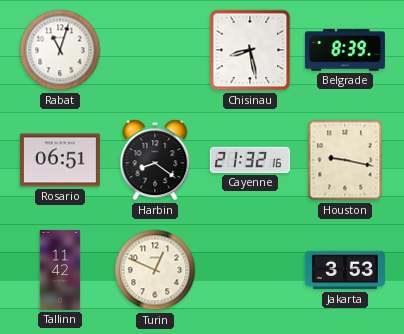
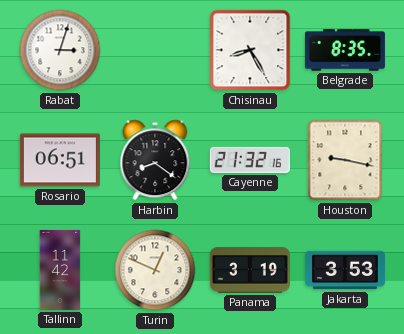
Rabat: 11:03 -> 3:03 (60, 50)
Chisinau: 8:28 -> 8:25 (250, 50)
Belgrade: 8:39 -> 8:35 (345, 50)
Panama: none -> 3:19 (250, 270)
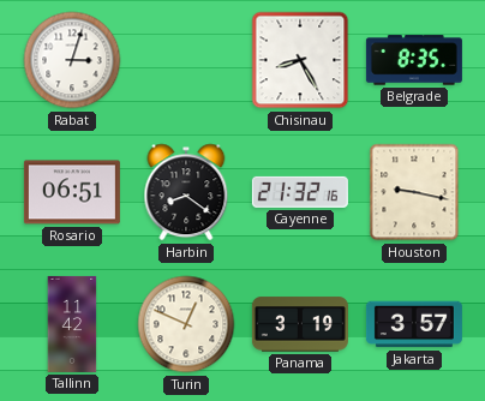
Jakarta: 3:53 -> 3:57 (414, 324)
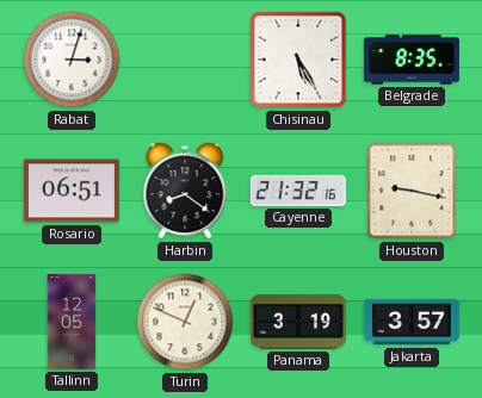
Chisinau: 8:25 -> 5:25 (298, 60)
Tallinn: 11:42 -> 12:05 (72, 322)
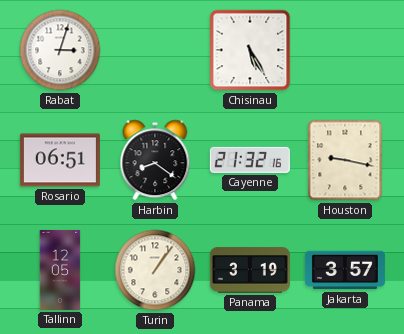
Belgrade: 8:35 -> none (412, 60)
Turin: 12:49 -> 1:06 (155, 270)
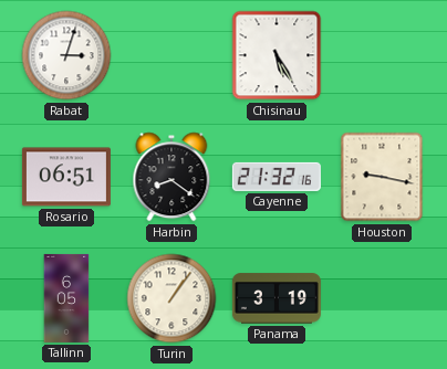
Tallinn: 12:05 -> 6:05 (66, 298)
Jakarta: 3:57 -> none (345, 270)
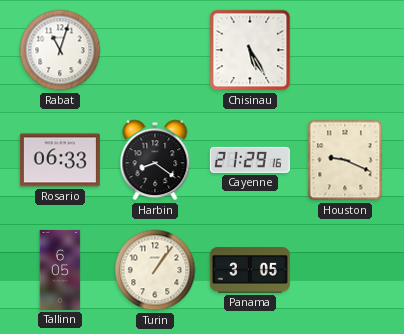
Rabat: 3:03 -> 11:03 (60, 50)
Rosario: 06:51 -> 06:33 (60, 160)
Cayenne: 21:32 -> 21:29 (250, 160)
Houston: 9:17 -> 9:19 (345, 160)
Panama: 3:19 -> 3:05 (250, 270)
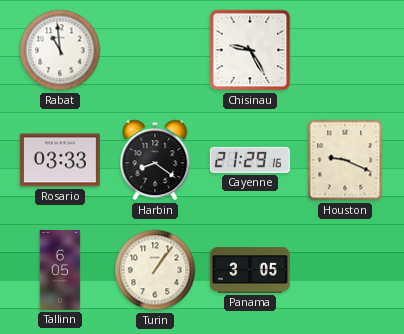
Rabat: 11:03 -> 10:59 (60, 50)
Chisinau: 5:25 -> 9:25 (250, 50)
Rosario: 06:33 -> 03:33 (60, 160)
